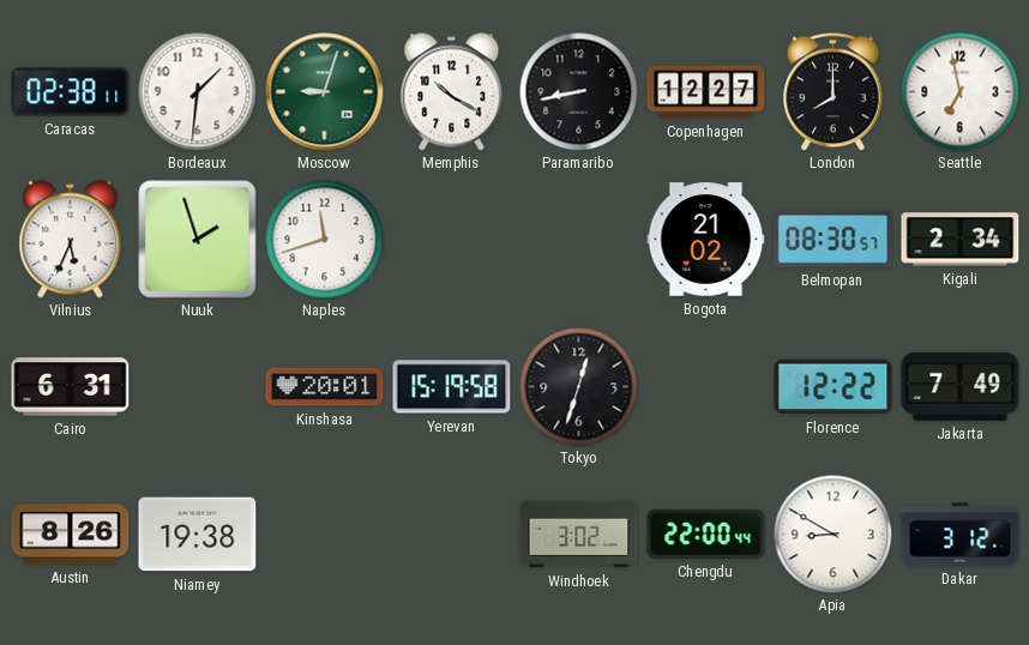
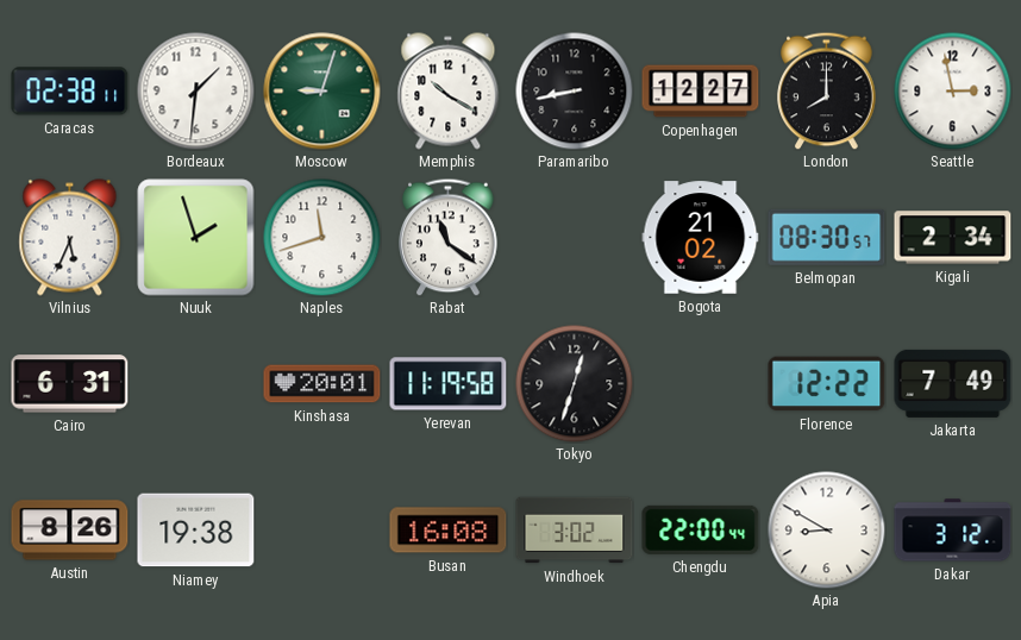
Seattle: 6:58 -> 2:58 (953, 92)
Rabat: none -> 11:21 (449, 237)
Yerevan: 15:19 -> 11:19 (449, 384)
Busan: none -> 16:08 (449, 531)
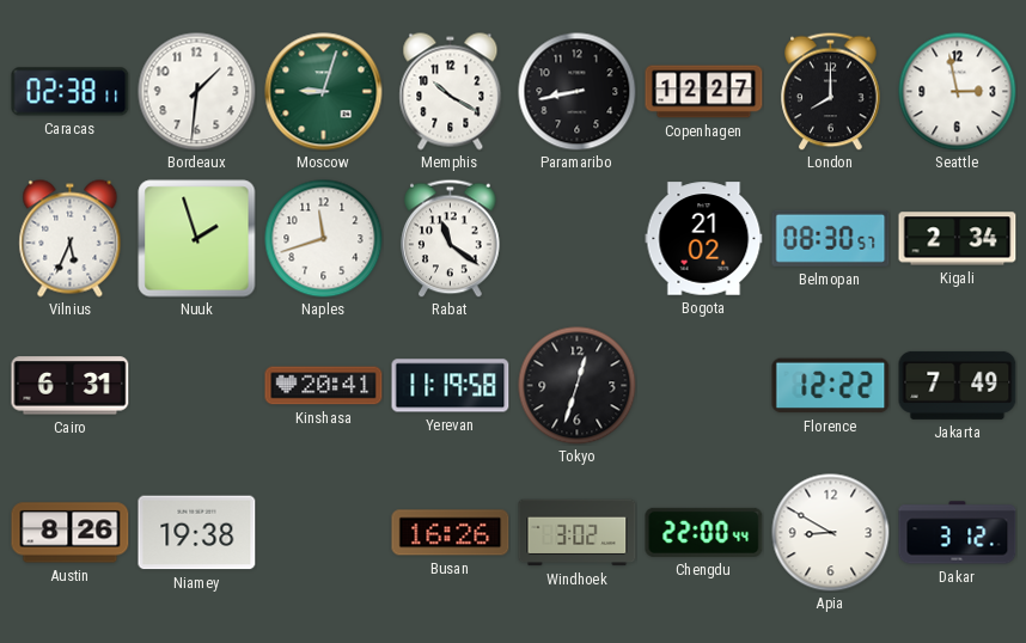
Kinshasa: 20:01 -> 20:41 (324, 386)
Busan: 16:08 -> 16:26 (451, 533)
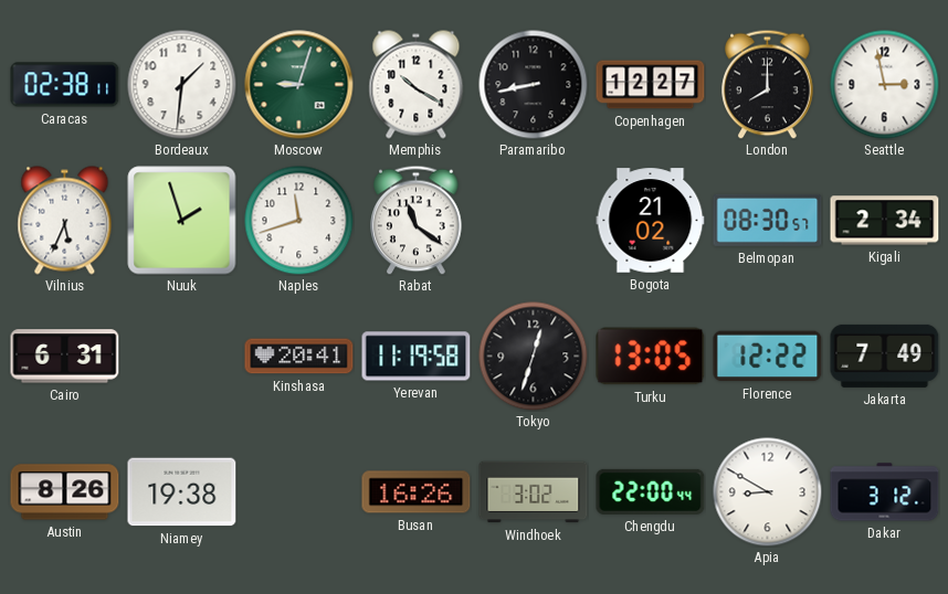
Turku: none -> 13:05 (651, 357)
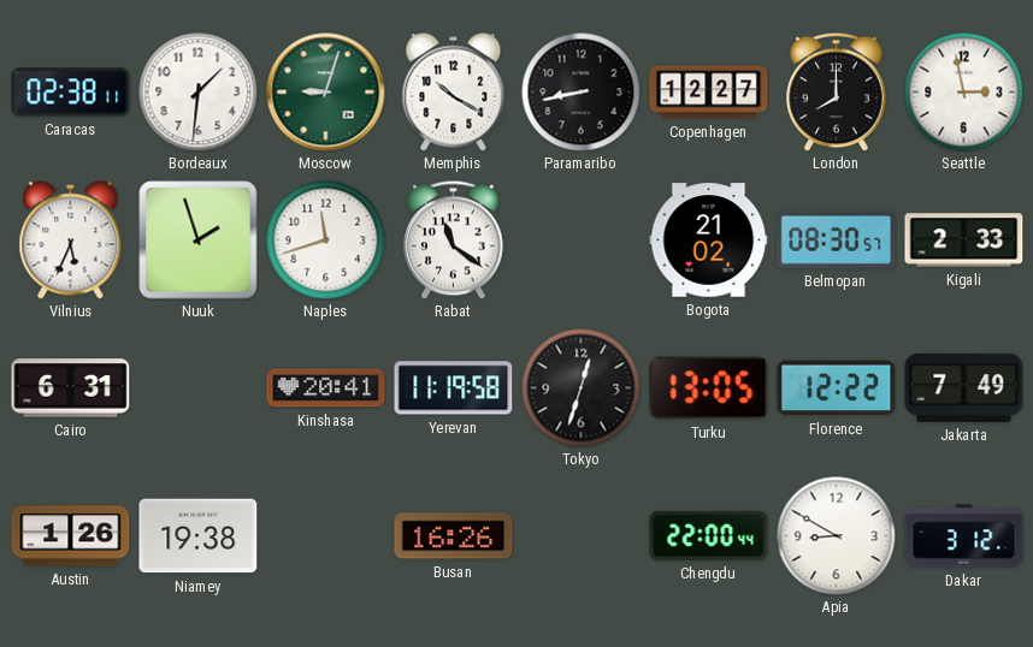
Kigali: 2:34 -> 2:33 (964, 241)
Austin: 8:26 -> 1:26 (71, 536)
Windhoek: 3:02 -> none (534, 492)
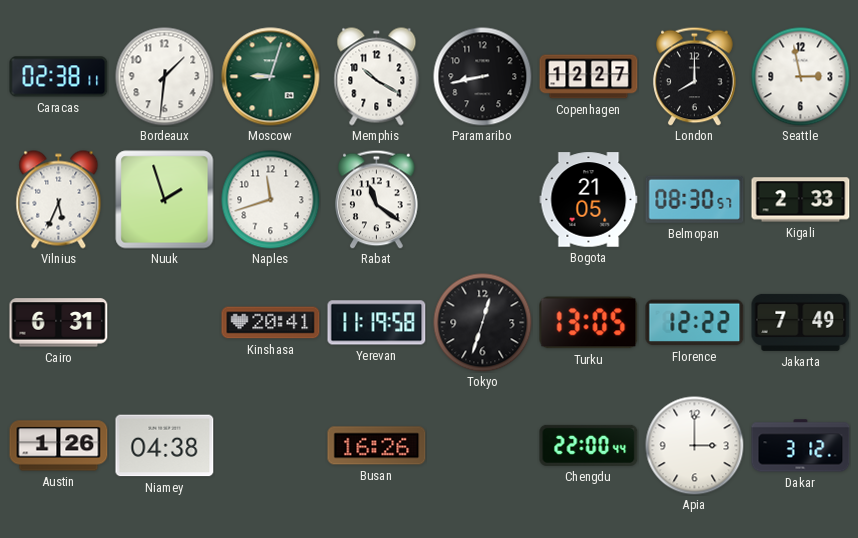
Bogota: 21:02 -> 21:05 (589, 200)
Niamey: 19:38 -> 04:38 (165, 446)
Apia: 8:50 -> 3:00 (695, 446)
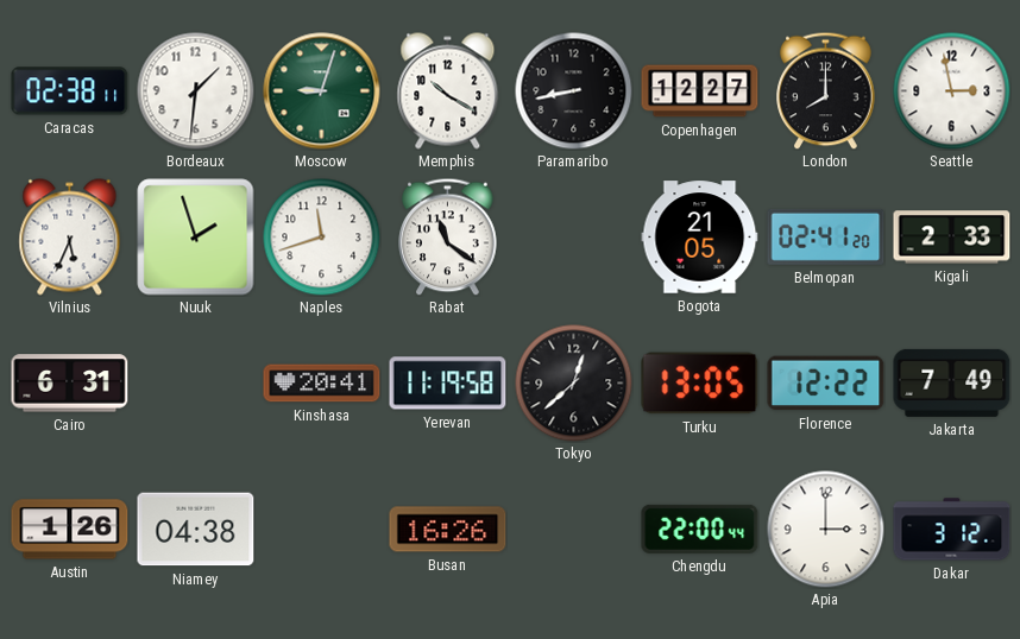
Belmopan: 08:30 -> 02:41 (826, 236)
Tokyo: 12:33 -> 12:38 (574, 384)
